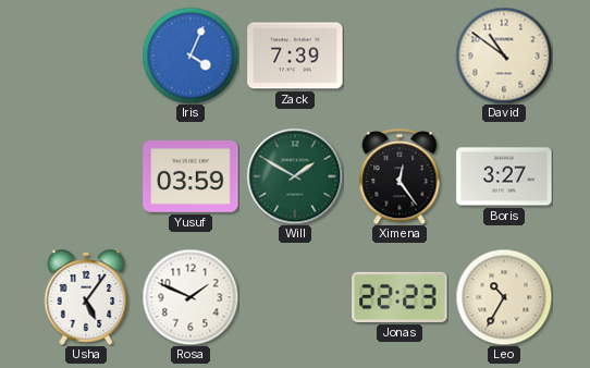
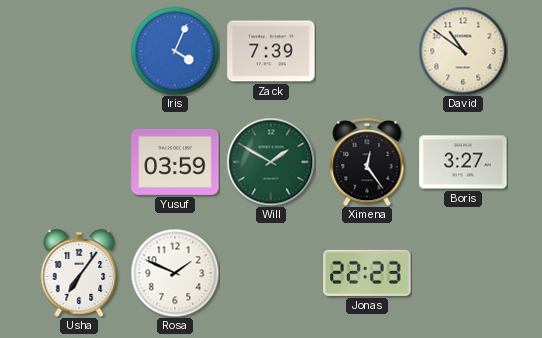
Usha: 5:06 -> 7:06 (79, 273)
Leo: 10:35 -> none (504, 297)
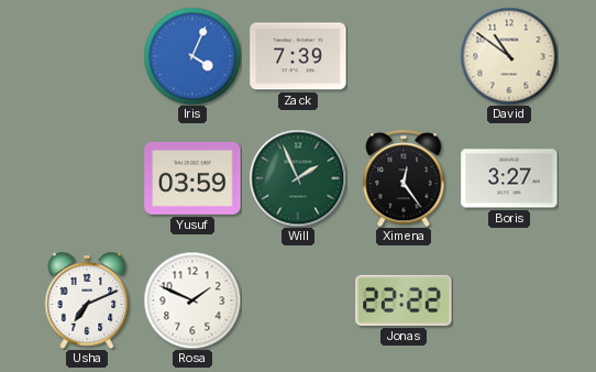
Will: 1:50 -> 1:56 (298, 178)
Usha: 7:06 -> 7:11 (87, 300)
Jonas: 22:23 -> 22:22 (404, 300)
